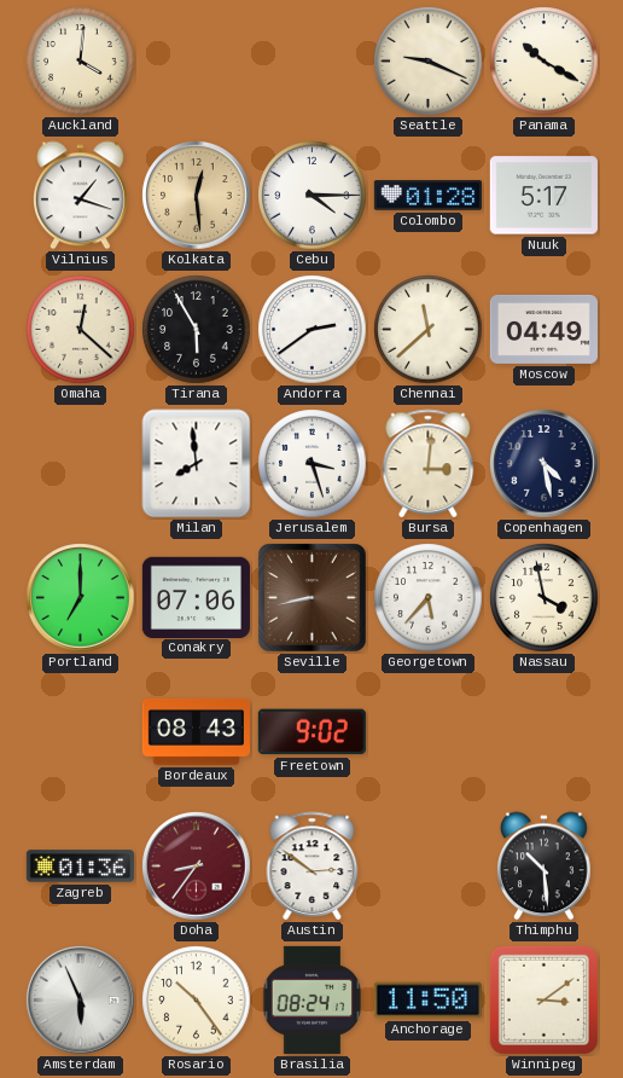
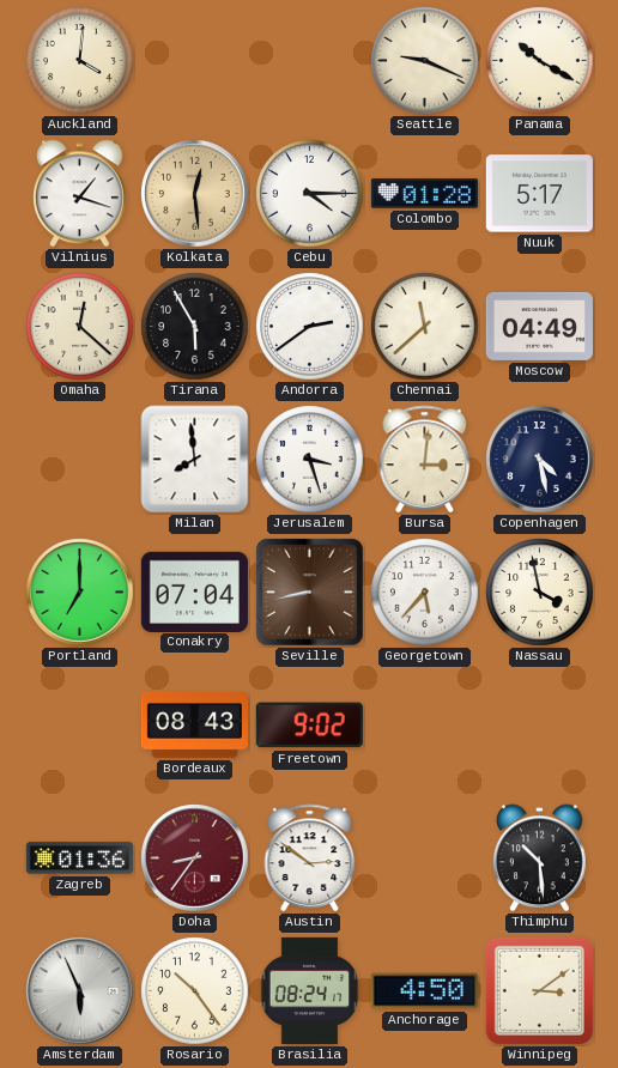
Conakry: 07:06 -> 07:04 (194, 591)
Anchorage: 11:50 -> 4:50 (424, 991)
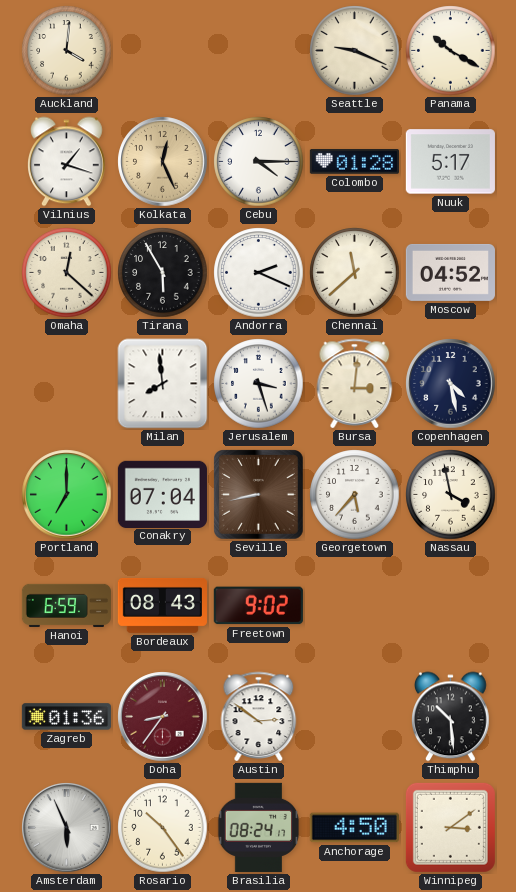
Kolkata: 12:29 -> 12:26 (163, 162)
Andorra: 2:39 -> 2:19 (259, 273)
Moscow: 04:49 -> 04:52 (450, 272)
Hanoi: none -> 6:59 (66, 605)
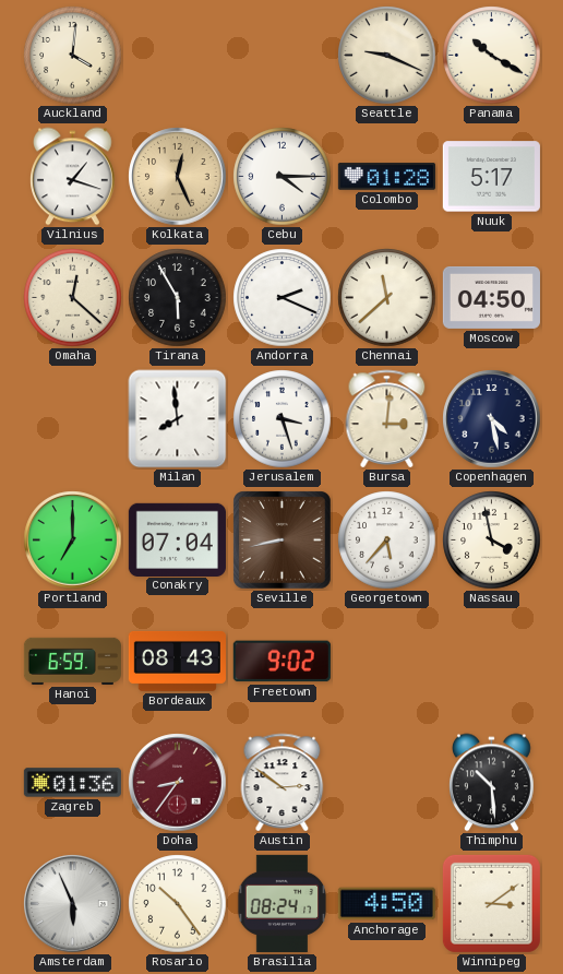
Moscow: 04:52 -> 04:50 (491, 297)
